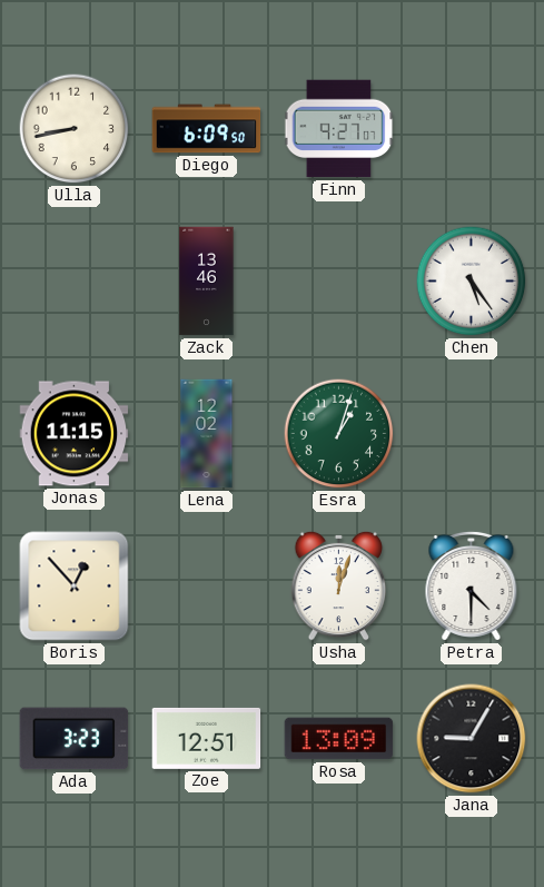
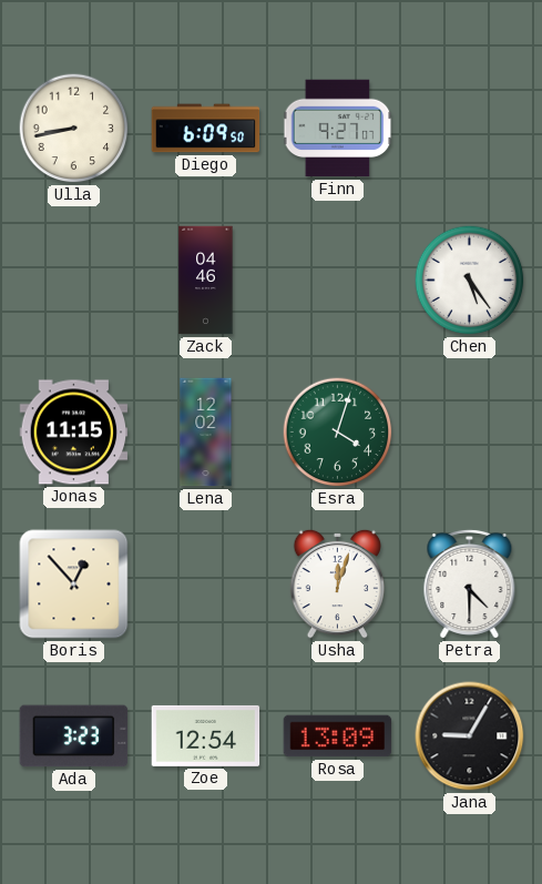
Zack: 13:46 -> 04:46 (206, 281)
Esra: 1:03 -> 4:03 (338, 433)
Zoe: 12:51 -> 12:54 (206, 735)
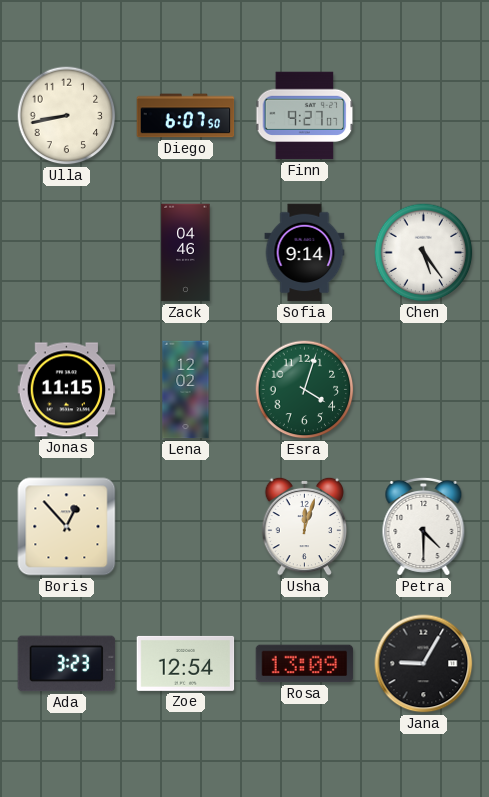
Diego: 6:09 -> 6:07 (186, 116)
Sofia: none -> 9:14 (305, 253)
